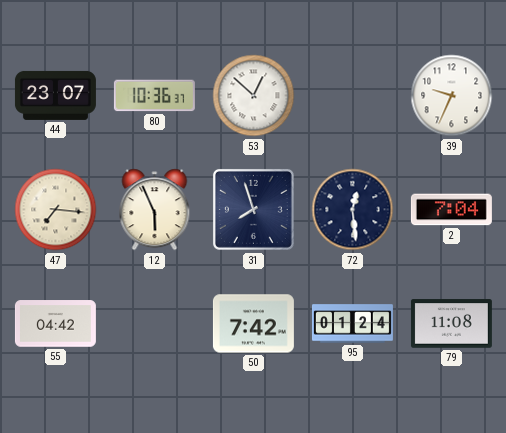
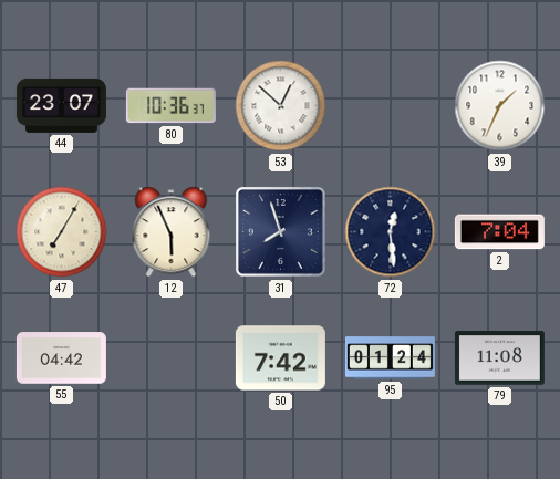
39: 9:34 -> 1:34 (500, 106)
47: 7:16 -> 7:05 (62, 232)
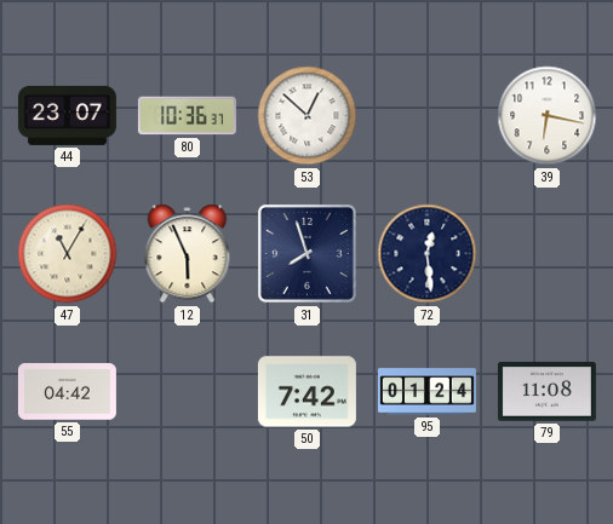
39: 1:34 -> 6:17 (548, 116)
47: 7:05 -> 11:05 (68, 254)
2: 7:04 -> none (499, 232)
